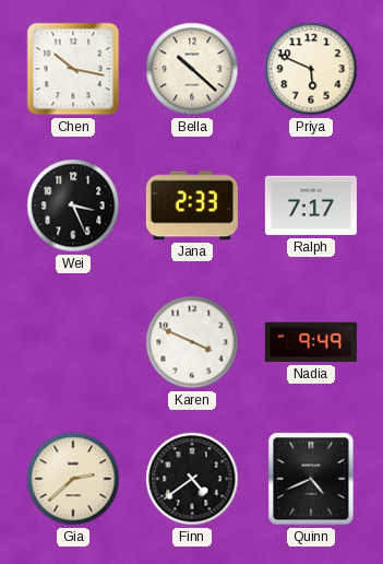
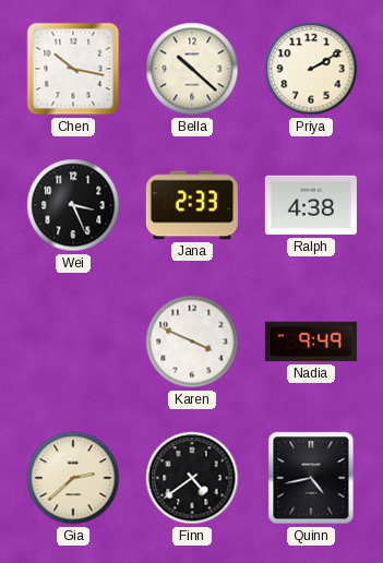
Priya: 5:49 -> 2:10 (311, 69)
Ralph: 7:17 -> 4:38 (311, 205)
Quinn: 4:41 -> 4:43 (311, 478)
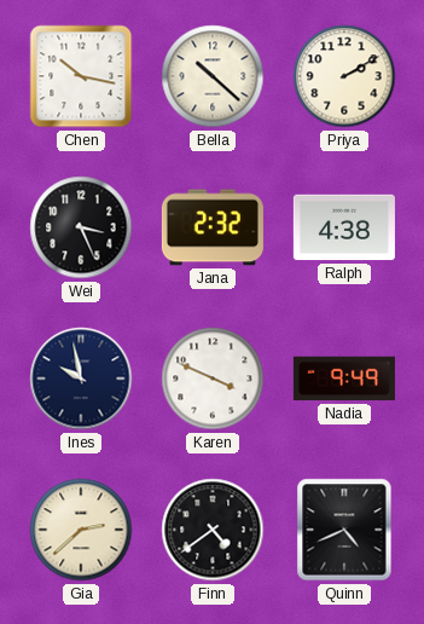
Jana: 2:33 -> 2:32 (213, 227)
Ines: none -> 9:58 (81, 379)
Quinn: 4:43 -> 4:41 (344, 530)
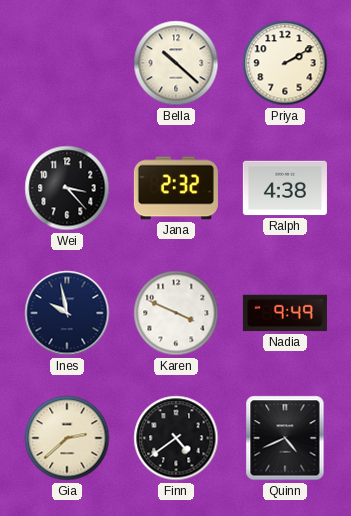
Chen: 10:17 -> none (81, 76)
Wei: 3:26 -> 3:23 (67, 188)
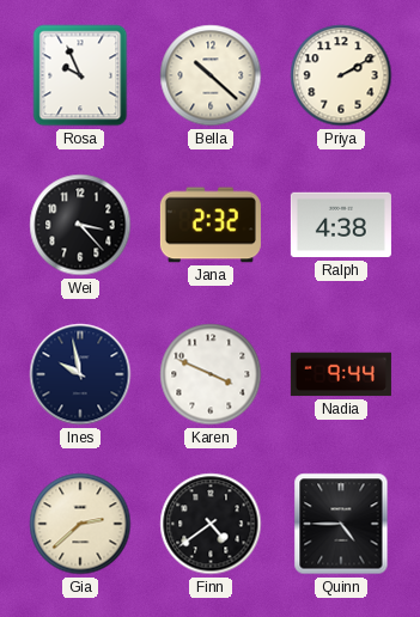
Rosa: none -> 9:56 (80, 75)
Nadia: 9:49 -> 9:44 (341, 374)
Quinn: 4:41 -> 4:45 (341, 524)
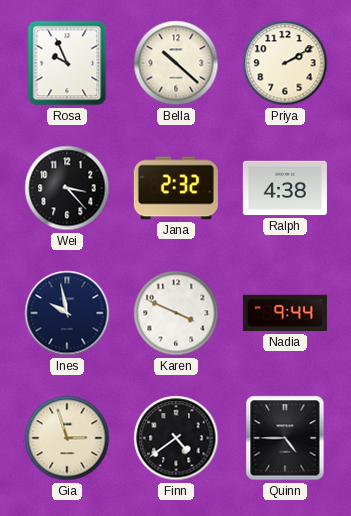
Gia: 2:38 -> 2:57 (67, 438)
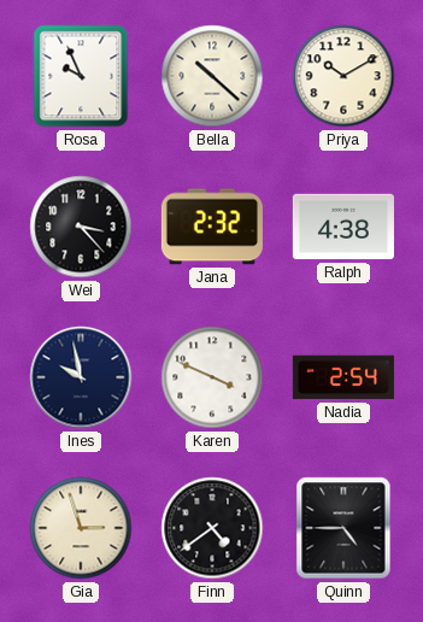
Priya: 2:10 -> 10:10 (343, 76)
Nadia: 9:44 -> 2:54 (343, 377)
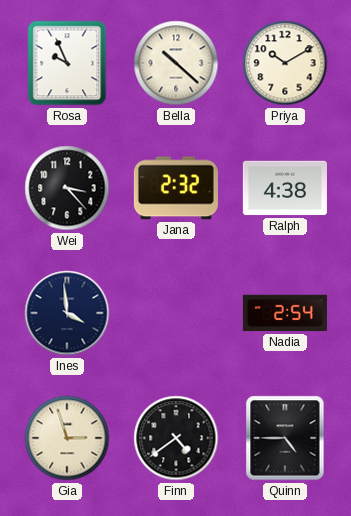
Ines: 9:58 -> 3:59 (67, 313)
Karen: 3:49 -> none (212, 377)
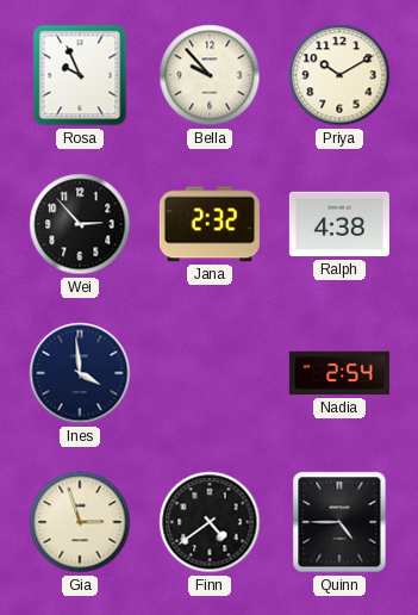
Bella: 10:22 -> 9:53 (210, 75)
Wei: 3:23 -> 2:53 (80, 224)
